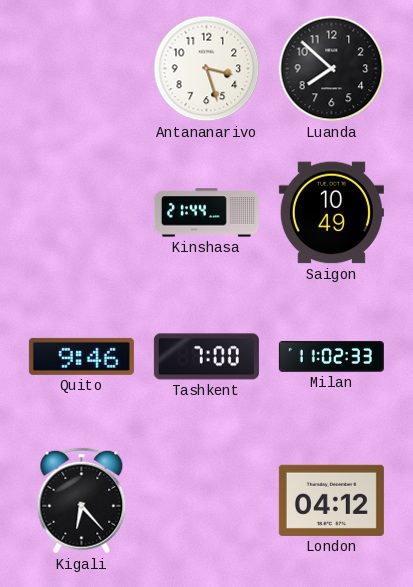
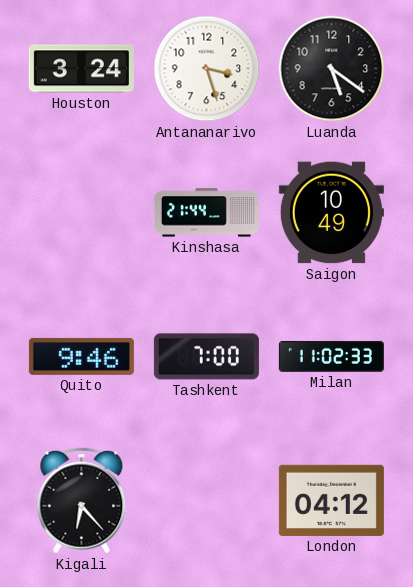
Houston: none -> 3:24 (81, 69)
Luanda: 7:52 -> 5:21 (332, 69)
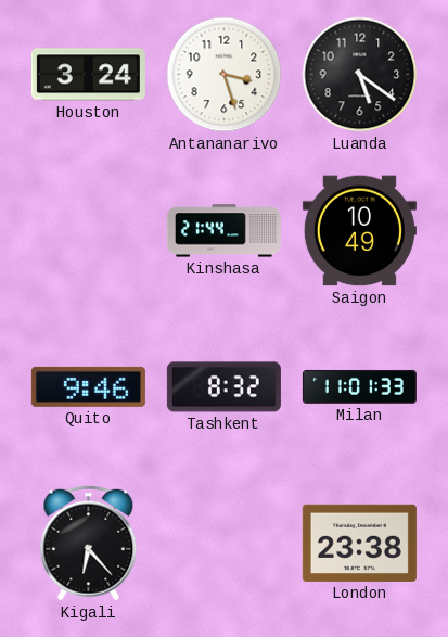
Tashkent: 7:00 -> 8:32 (223, 387)
Milan: 11:02 -> 11:01 (359, 386)
London: 04:12 -> 23:38 (359, 543)
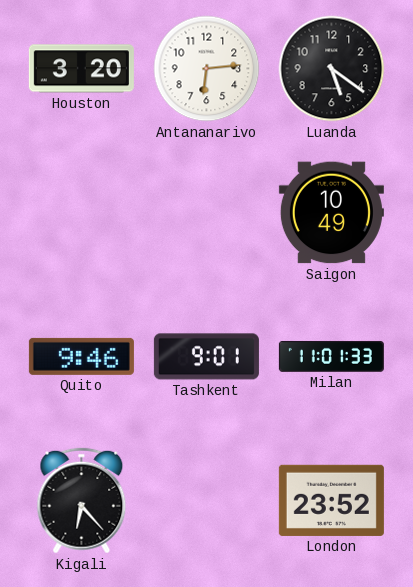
Houston: 3:24 -> 3:20 (81, 69)
Antananarivo: 3:27 -> 6:14 (207, 69)
Kinshasa: 21:44 -> none (223, 231)
Tashkent: 8:32 -> 9:01 (206, 357)
London: 23:38 -> 23:52 (331, 500)
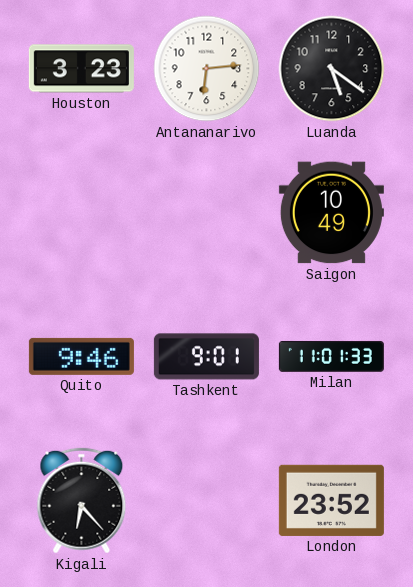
Houston: 3:20 -> 3:23 (81, 69)
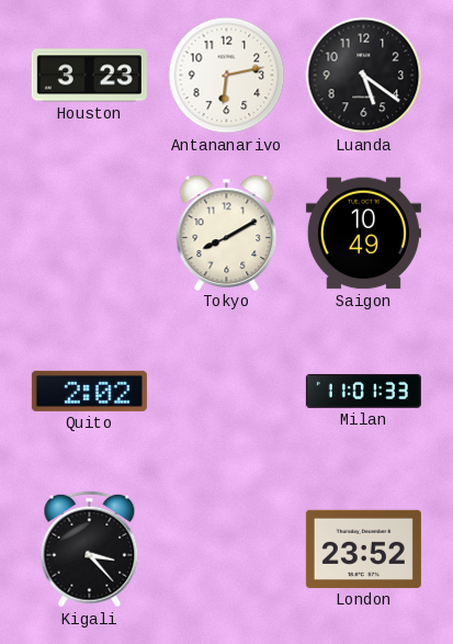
Antananarivo: 6:14 -> 6:13 (227, 76)
Tokyo: none -> 8:10 (227, 233)
Quito: 9:46 -> 2:02 (89, 391)
Tashkent: 9:01 -> none (206, 357)
Kigali: 6:23 -> 3:23 (90, 550)
